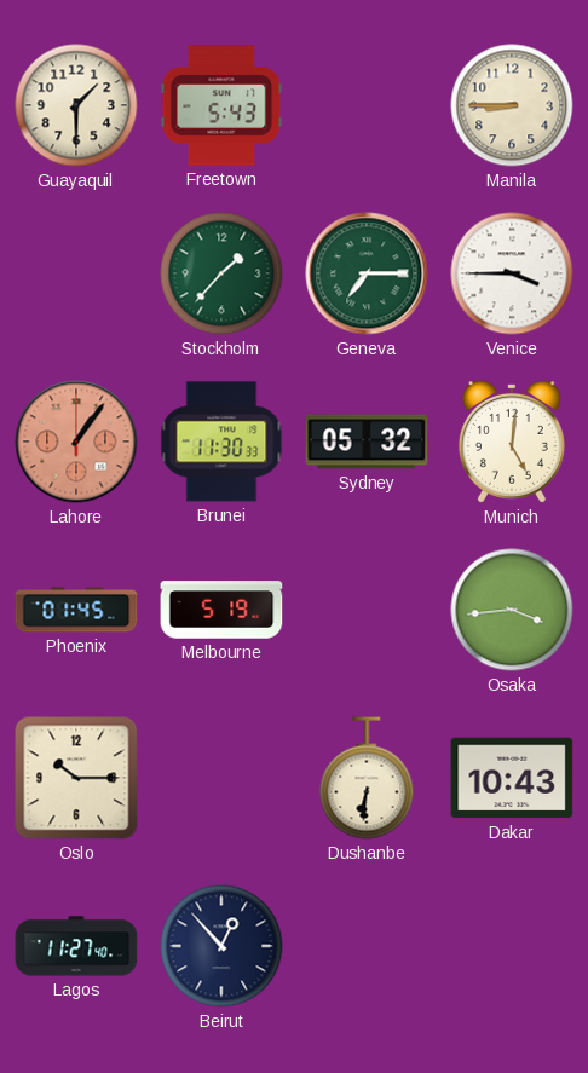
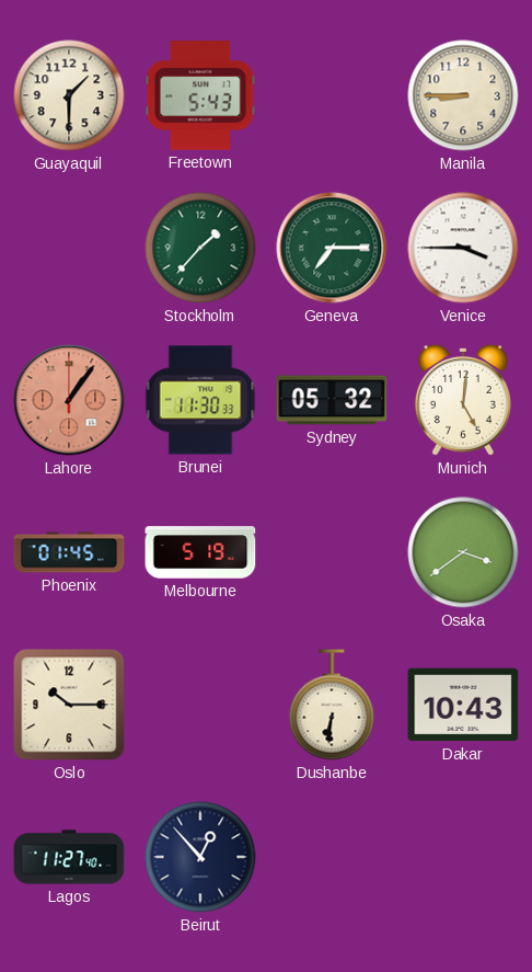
Osaka: 3:44 -> 3:39 (463, 552)
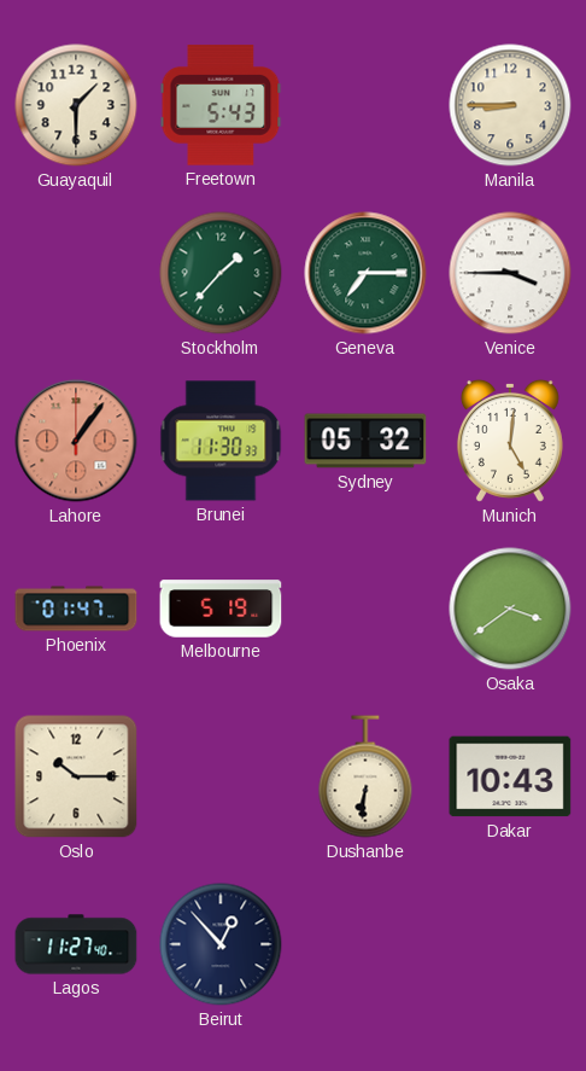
Phoenix: 01:45 -> 01:47 (76, 609)
